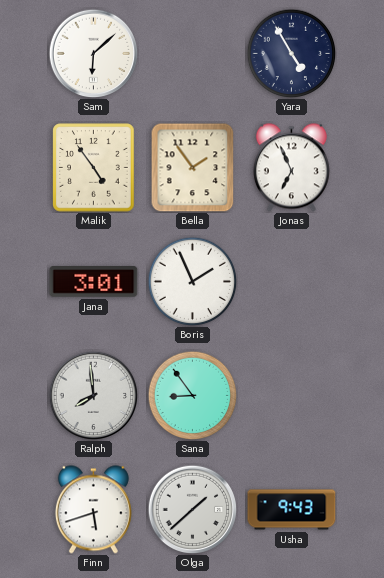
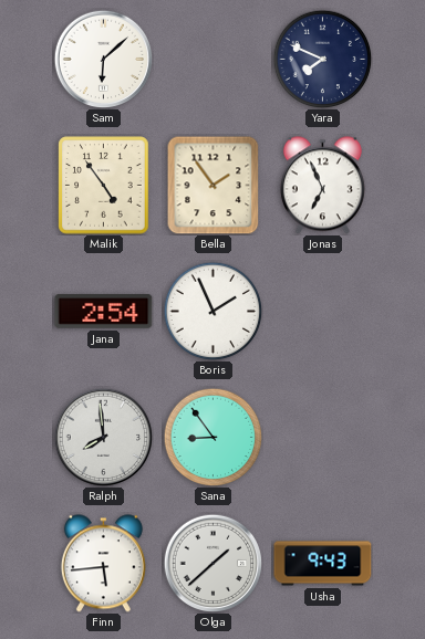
Yara: 4:55 -> 7:49 (322, 59)
Jana: 3:01 -> 2:54 (104, 312)
Finn: 5:42 -> 5:44 (103, 564)
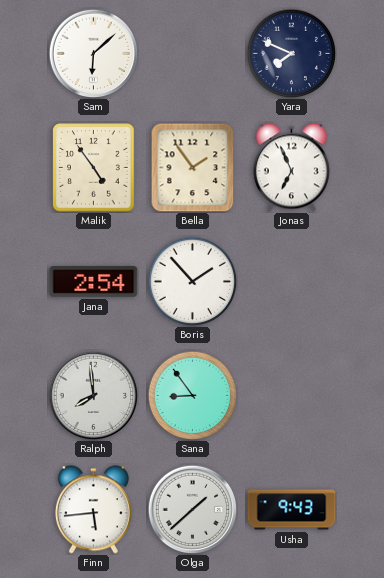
Boris: 1:56 -> 1:53 (192, 281)
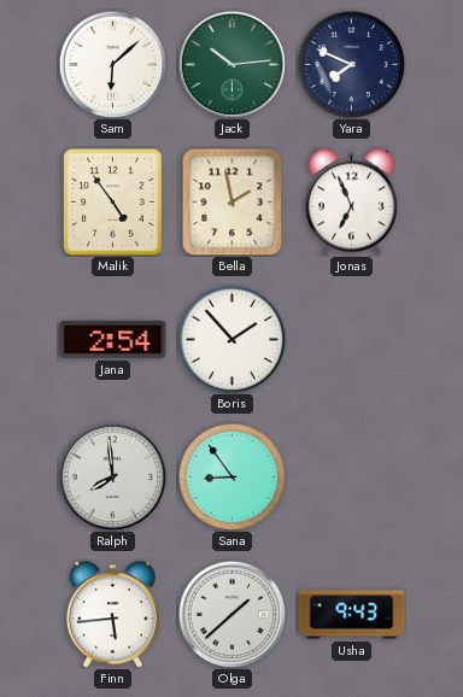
Jack: none -> 10:14 (231, 64)
Bella: 1:54 -> 1:58 (233, 201)
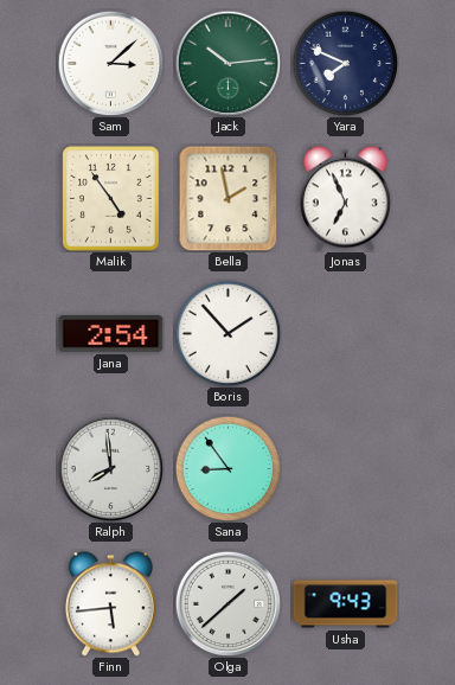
Sam: 6:08 -> 3:08 (110, 63)
